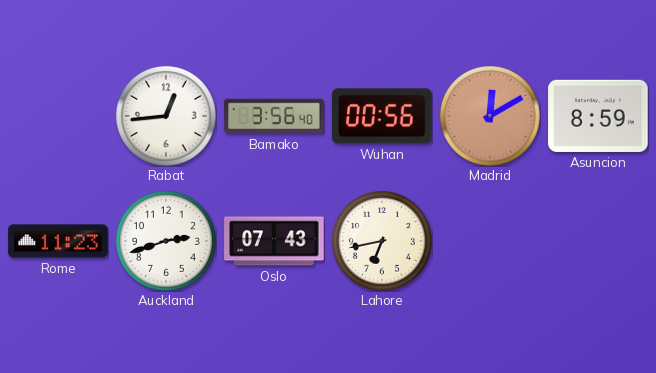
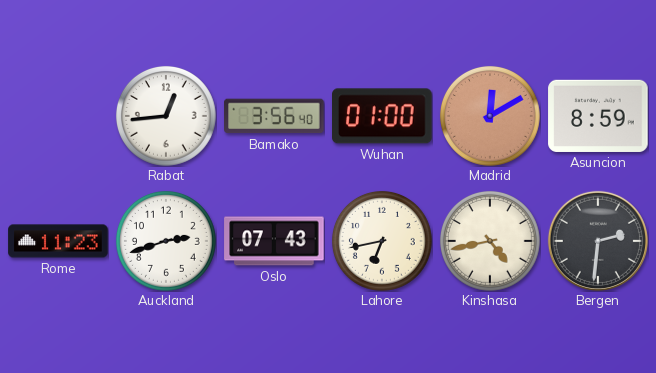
Wuhan: 00:56 -> 01:00 (383, 116)
Kinshasa: none -> 4:43 (490, 241)
Bergen: none -> 2:31 (598, 241)
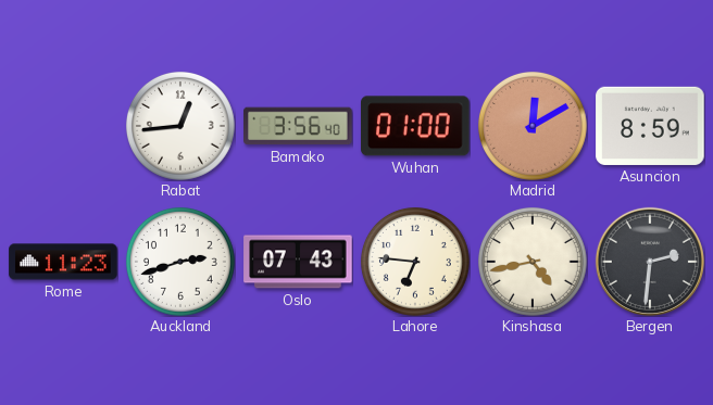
Lahore: 6:43 -> 6:46 (415, 262)
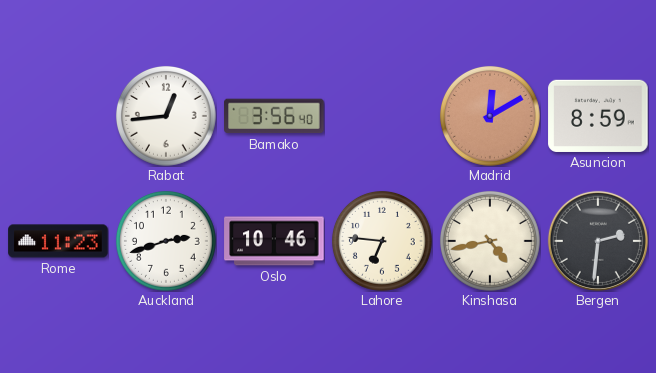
Wuhan: 01:00 -> none (416, 126)
Oslo: 07:43 -> 10:46 (274, 241)
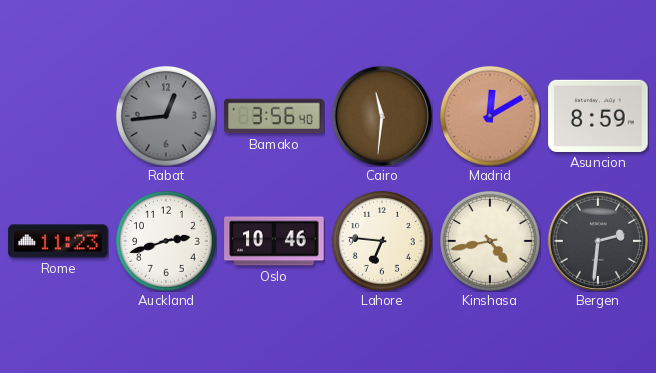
Rabat dial: white -> grey (166, 116)
Cairo: none -> 11:31 (382, 116)
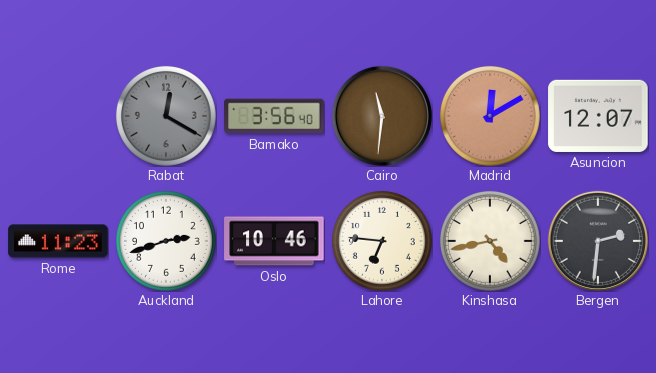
Rabat: 12:44 -> 12:20 (166, 116)
Asuncion: 8:59 -> 12:07 (598, 116)
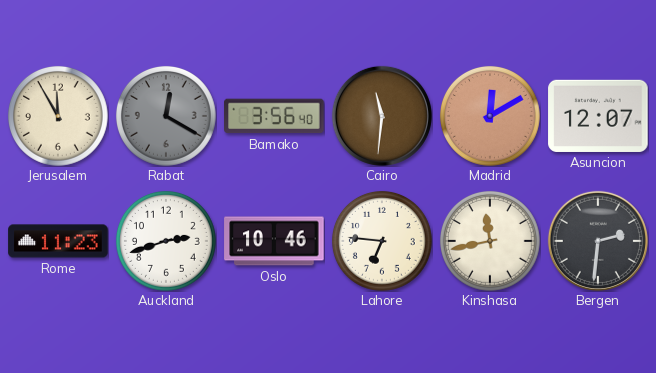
Jerusalem: none -> 11:55 (58, 116)
Kinshasa: 4:43 -> 11:43 (490, 241)
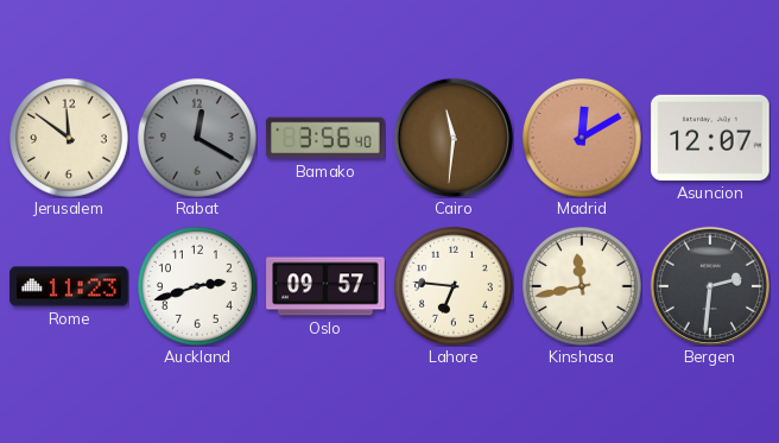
Jerusalem: 11:55 -> 11:51 (69, 138)
Oslo: 10:46 -> 09:57 (325, 286)
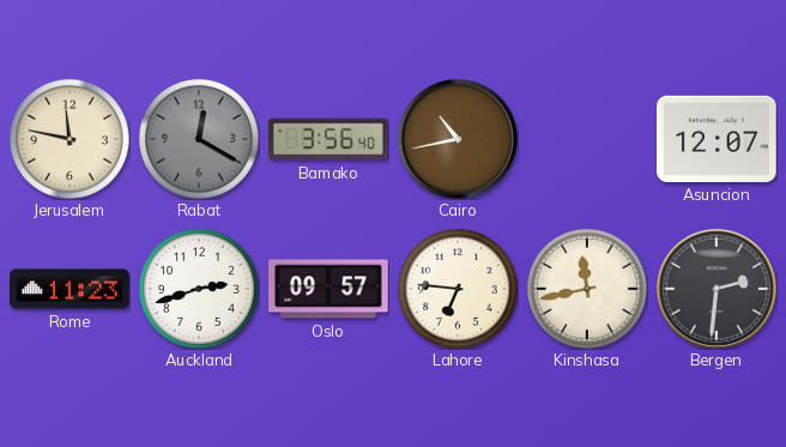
Jerusalem: 11:51 -> 11:47 (69, 139)
Cairo: 11:31 -> 10:43 (458, 139)
Madrid: 12:10 -> none (582, 138)
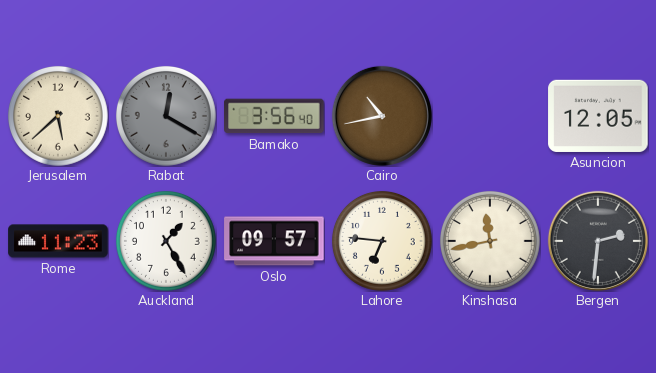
Jerusalem: 11:47 -> 5:38 (58, 116)
Asuncion: 12:07 -> 12:05 (598, 116)
Auckland: 2:42 -> 1:25 (166, 241)
